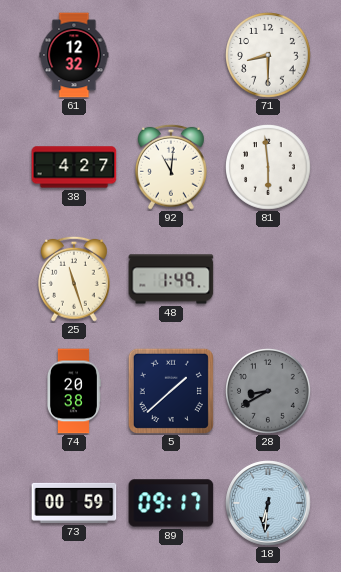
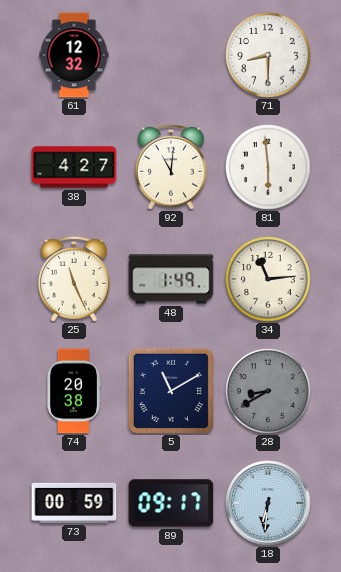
25: 11:27 -> 11:26 (75, 279)
34: none -> 11:14 (269, 280)
5: 1:38 -> 11:10 (171, 391)
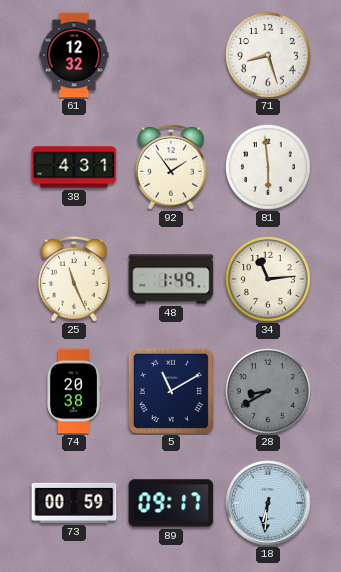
71: 8:30 -> 8:27 (269, 56)
38: 4:27 -> 4:31 (74, 167)
92: 11:01 -> 1:54 (172, 167)
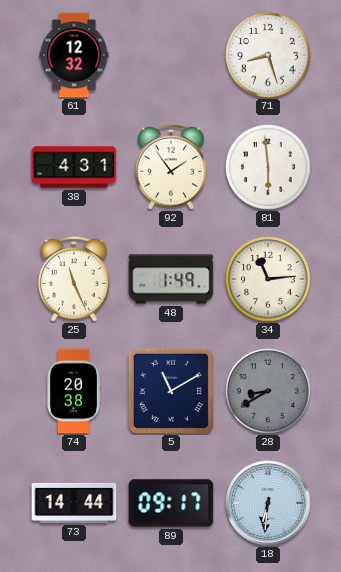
73: 00:59 -> 14:44 (74, 503)
